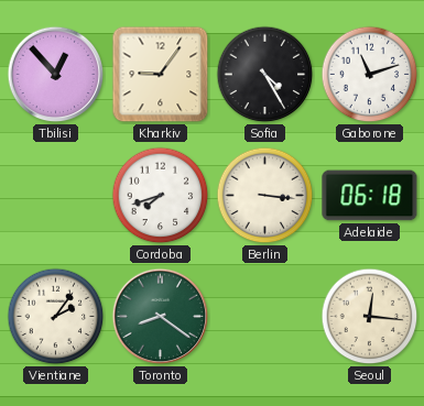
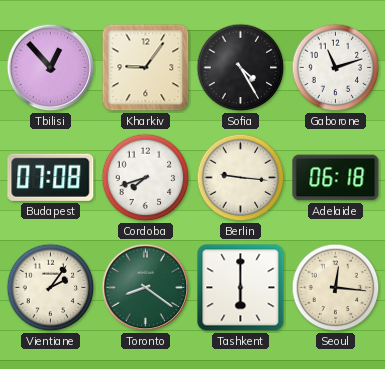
Budapest: none -> 07:08 (51, 177)
Berlin: 3:16 -> 9:16 (241, 178)
Tashkent: none -> 6:00 (241, 288)
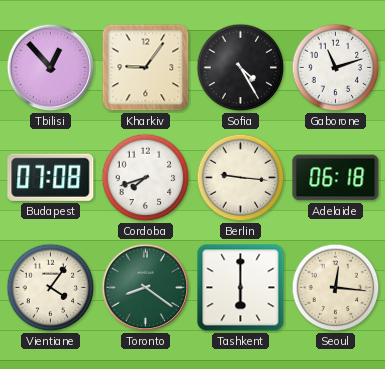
Vientiane: 2:06 -> 4:06 (51, 288)
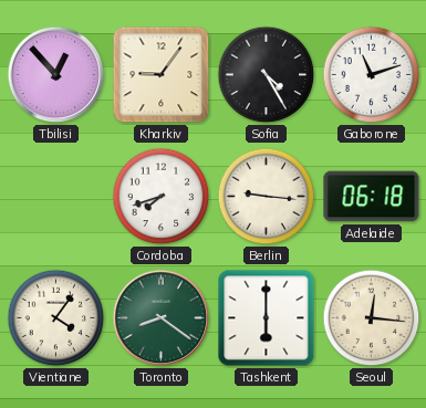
Budapest: 07:08 -> none (51, 177)
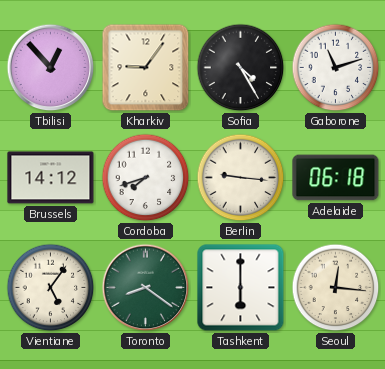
Brussels: none -> 14:12 (51, 178)
Vientiane: 4:06 -> 5:06 (51, 288)
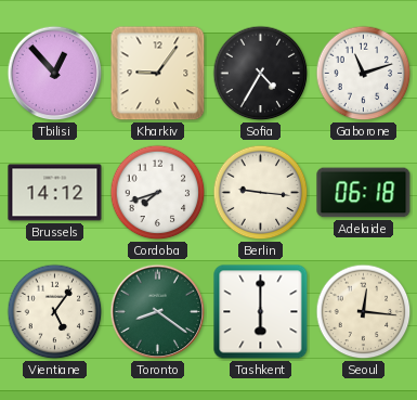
Sofia: 4:25 -> 4:35 (261, 74)
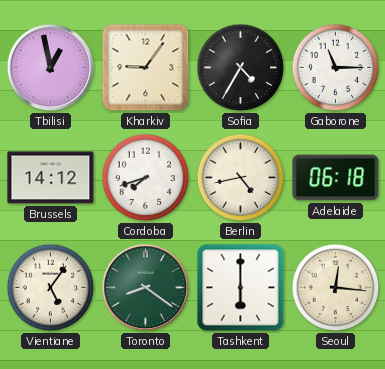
Tbilisi: 12:53 -> 12:58 (51, 68)
Gaborone: 11:12 -> 11:15 (336, 68)
Berlin: 9:16 -> 4:43 (241, 178)
